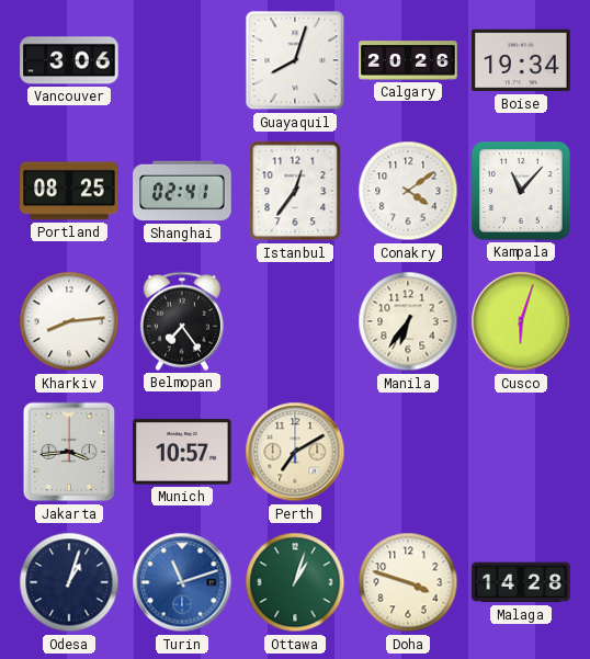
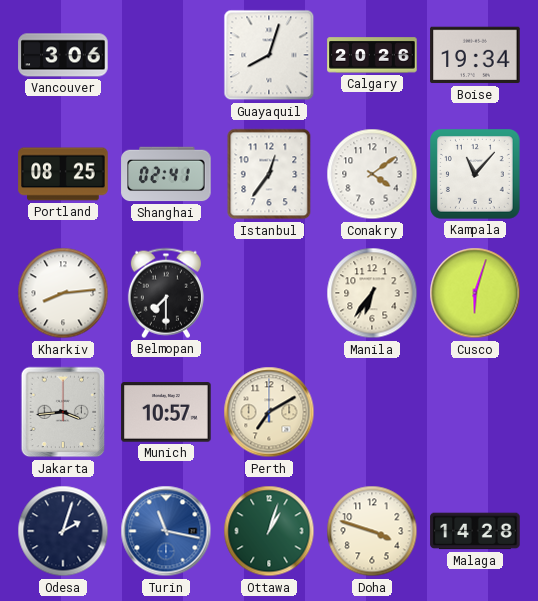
Belmopan: 7:24 -> 7:30 (166, 293)
Odesa: 1:03 -> 2:03 (63, 531)
Turin: 11:12 -> 11:17 (166, 531)
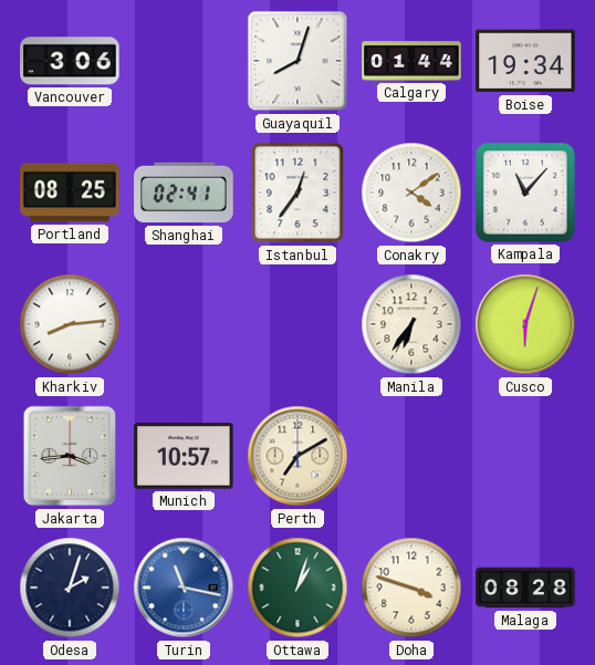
Calgary: 20:26 -> 01:44 (411, 61)
Belmopan: 7:30 -> none (166, 293)
Malaga: 14:28 -> 08:28 (525, 588)
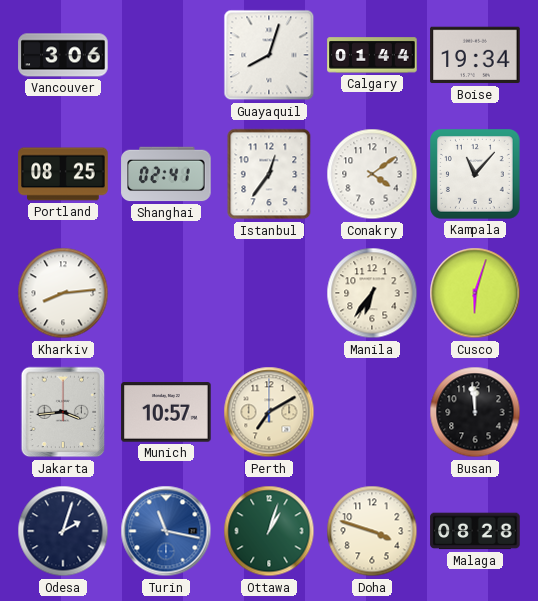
Busan: none -> 11:59 (475, 412)
